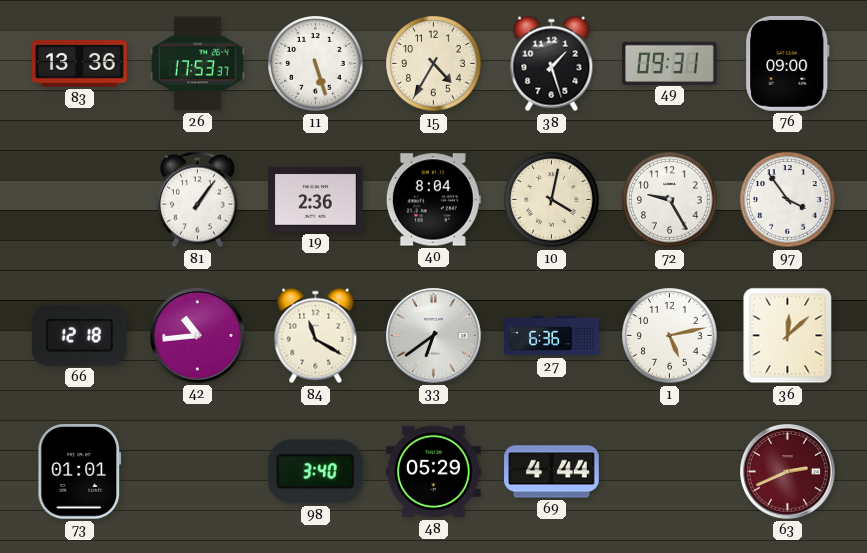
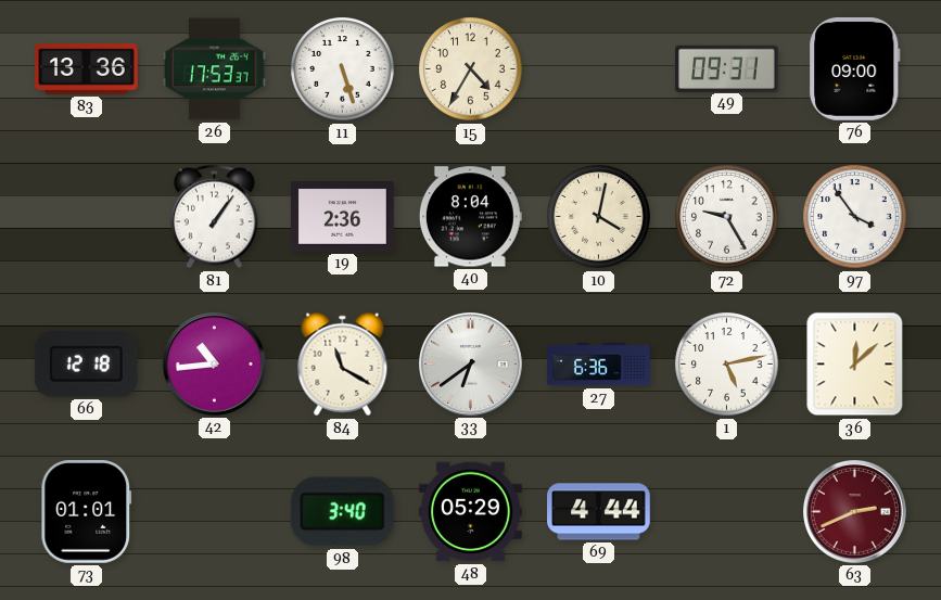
38: 1:27 -> none (552, 64)
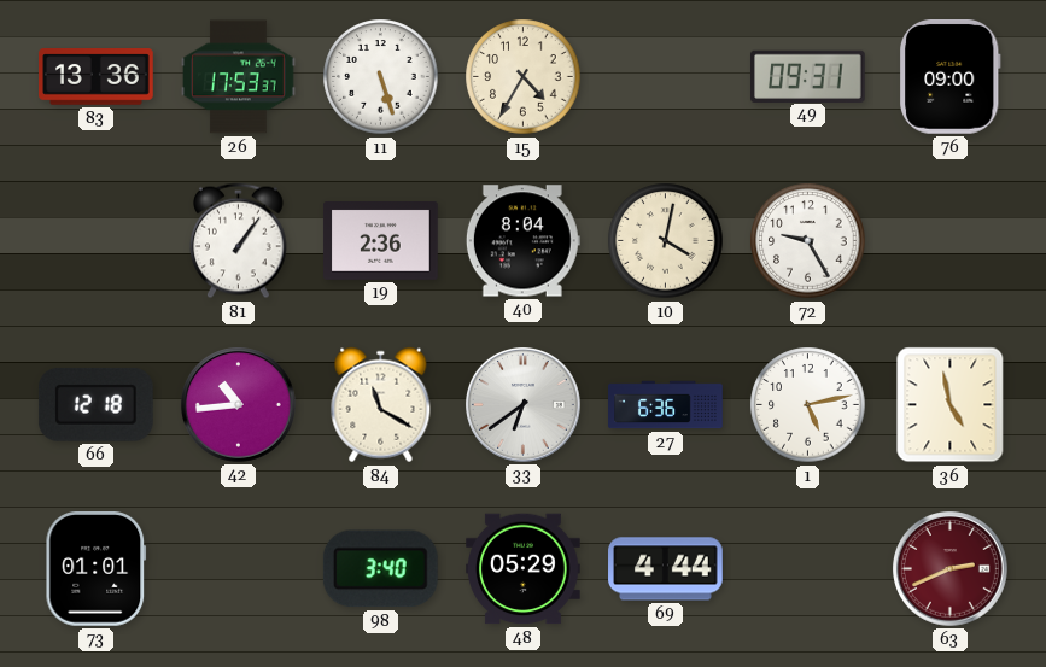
97: 3:54 -> none (855, 217)
36: 12:08 -> 4:58 (951, 405)
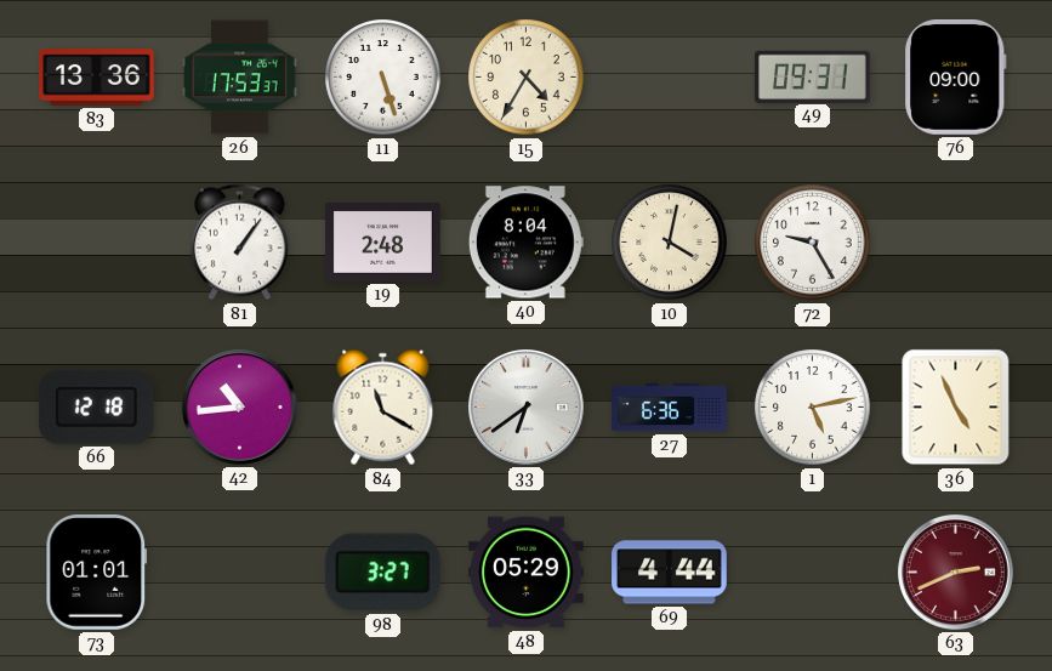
19: 2:36 -> 2:48 (383, 243)
36: 4:58 -> 4:56 (956, 408)
98: 3:40 -> 3:27 (382, 573)
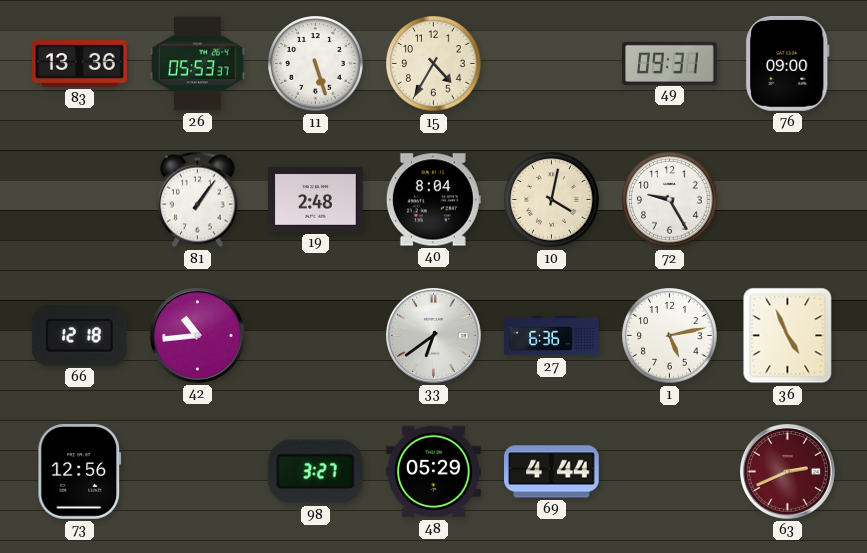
26: 17:53 -> 05:53 (198, 64)
84: 11:20 -> none (383, 408)
73: 01:01 -> 12:56 (80, 472)
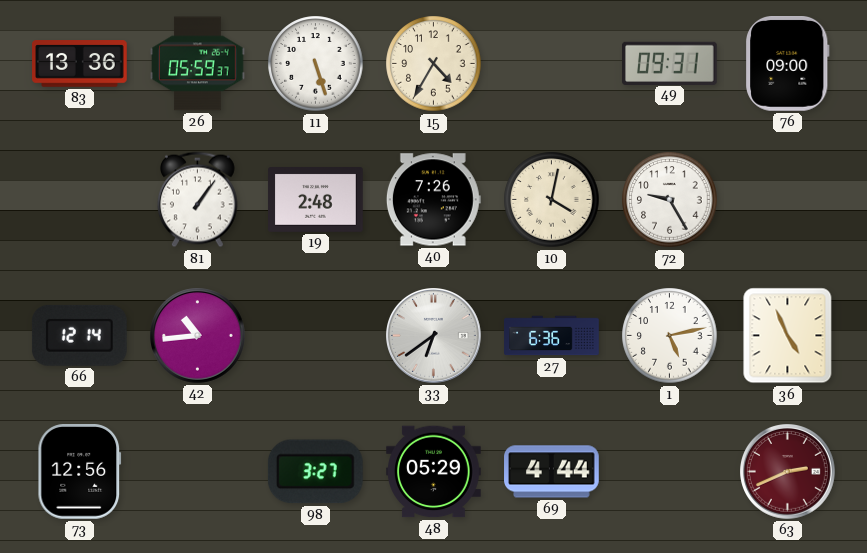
26: 05:53 -> 05:59 (198, 64)
40: 8:04 -> 7:26 (433, 200)
66: 12:18 -> 12:14 (79, 335)
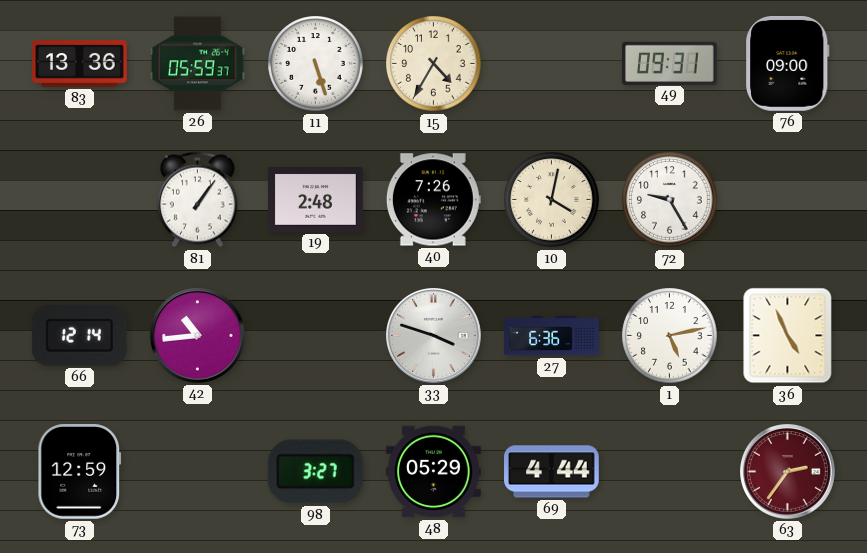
33: 6:39 -> 3:48 (434, 336)
73: 12:56 -> 12:59 (80, 472)
63: 2:41 -> 2:36 (788, 472)
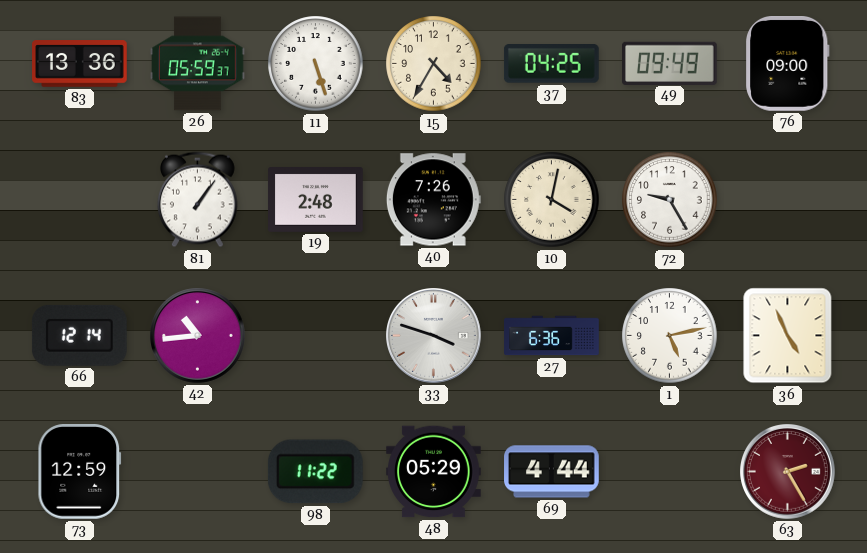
37: none -> 04:25 (551, 64)
49: 09:31 -> 09:49 (670, 63)
98: 3:27 -> 11:22 (315, 472)
63: 2:36 -> 2:25 (788, 472)
